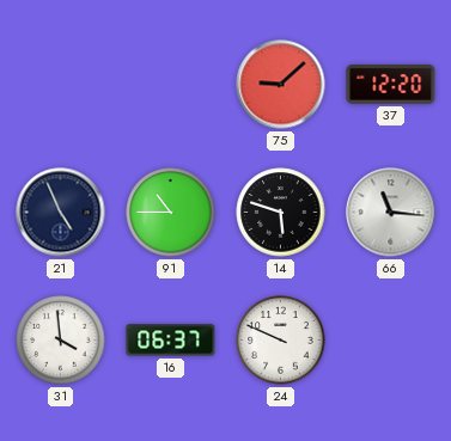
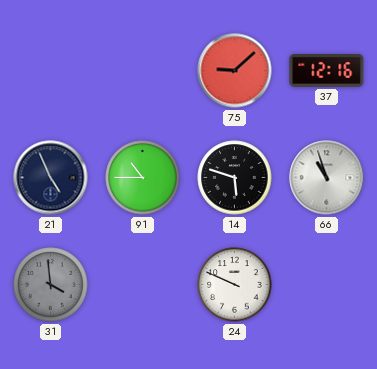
37: 12:20 -> 12:16 (327, 70)
66: 11:16 -> 10:57 (327, 178)
31 dial: white -> grey (51, 285)
16: 06:37 -> none (171, 341)
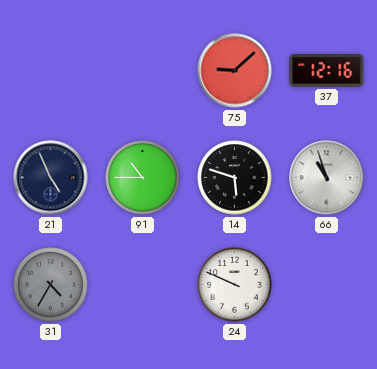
31: 3:59 -> 4:35 (51, 285)
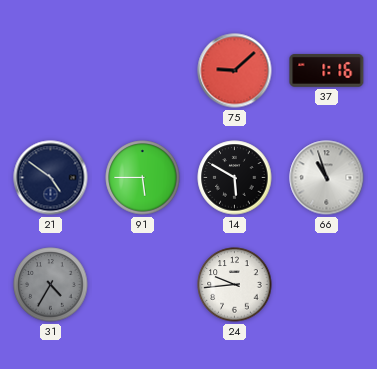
37: 12:16 -> 1:16 (327, 70)
21: 4:56 -> 4:51 (51, 178)
91: 10:45 -> 5:45 (143, 178)
14: 5:48 -> 5:50 (235, 178)
24: 9:49 -> 9:44 (235, 285)
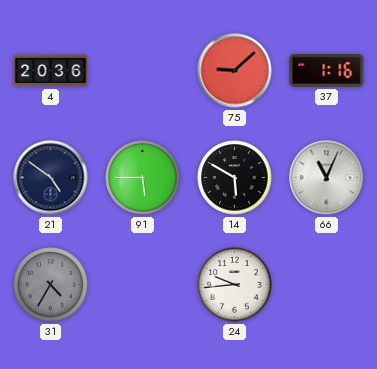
4: none -> 20:36 (51, 71)
66: 10:57 -> 11:04 (327, 178)
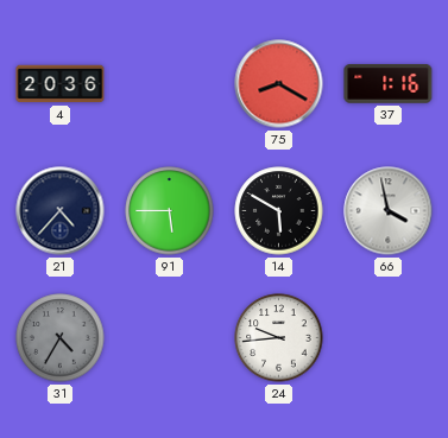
75: 9:08 -> 8:20 (279, 84)
21: 4:51 -> 4:37 (61, 211)
66: 11:04 -> 3:58 (389, 211)
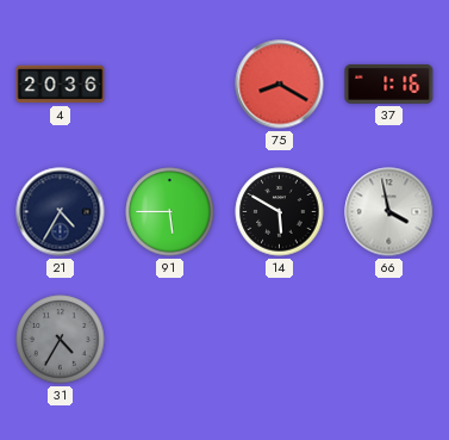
21: 4:37 -> 4:35 (61, 212)
24: 9:44 -> none (279, 338)
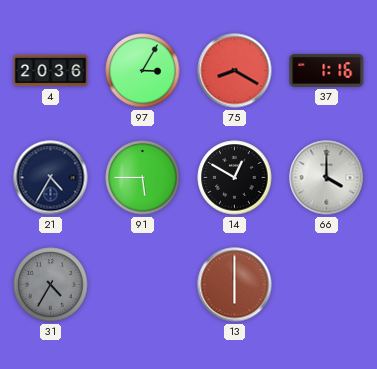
97: none -> 3:05 (143, 71)
14: 5:50 -> 12:50 (235, 178)
66: 3:58 -> 4:00 (327, 178)
13: none -> 6:00 (235, 285)
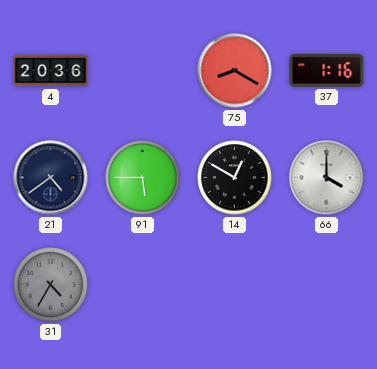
97: 3:05 -> none (143, 71)
21: 4:35 -> 4:39 (51, 178)
13: 6:00 -> none (235, 285)
